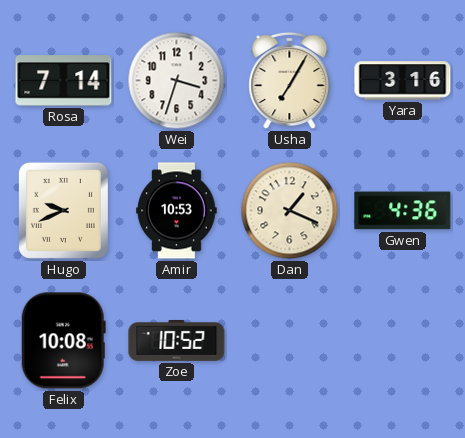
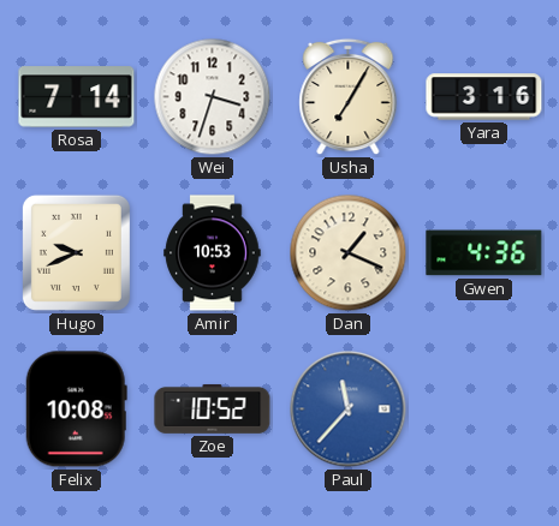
Paul: none -> 11:37 (349, 410)
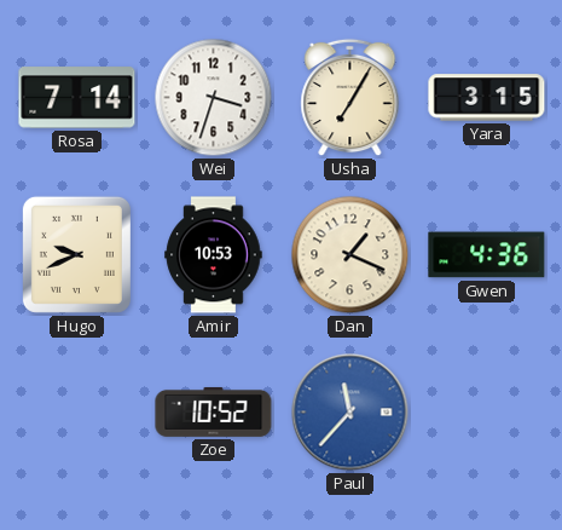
Yara: 3:16 -> 3:15 (487, 98)
Felix: 10:08 -> none (76, 410)
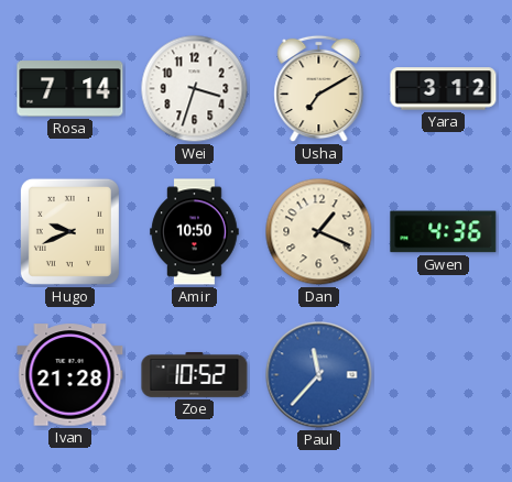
Usha: 7:05 -> 7:10 (319, 89)
Yara: 3:15 -> 3:12 (444, 89)
Amir: 10:53 -> 10:50 (195, 232)
Ivan: none -> 21:28 (70, 375)
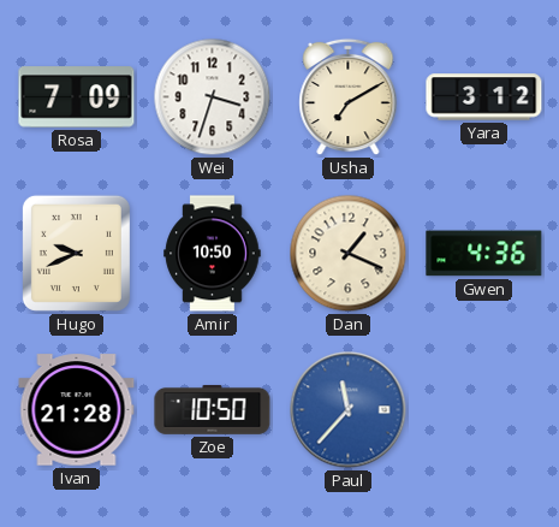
Rosa: 7:14 -> 7:09 (77, 97)
Zoe: 10:52 -> 10:50 (213, 409)
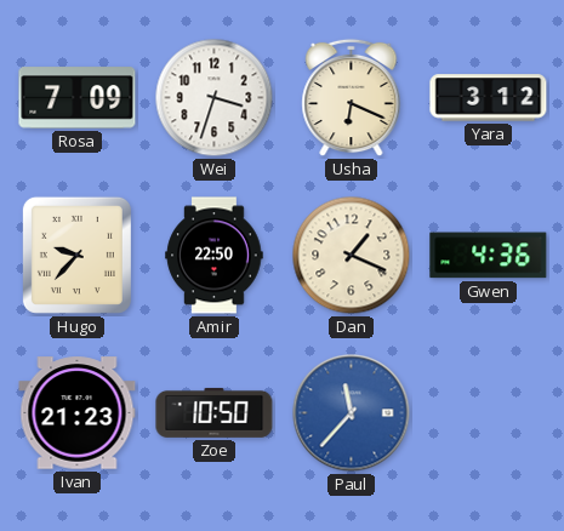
Usha: 7:10 -> 6:19 (352, 98)
Hugo: 9:41 -> 9:37 (76, 255)
Amir: 10:50 -> 22:50 (215, 256)
Ivan: 21:28 -> 21:23 (78, 413)
